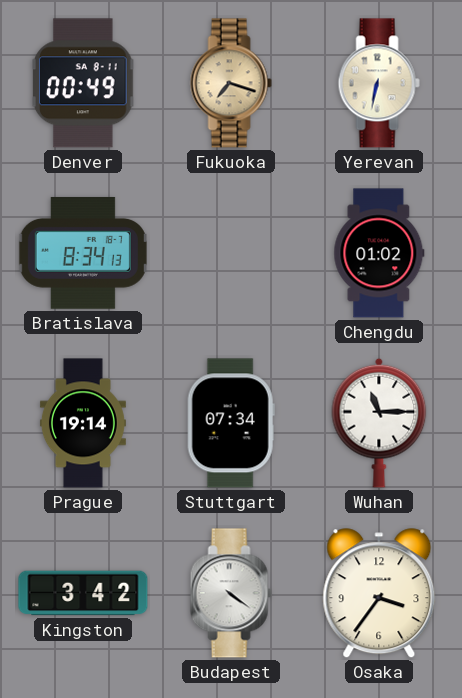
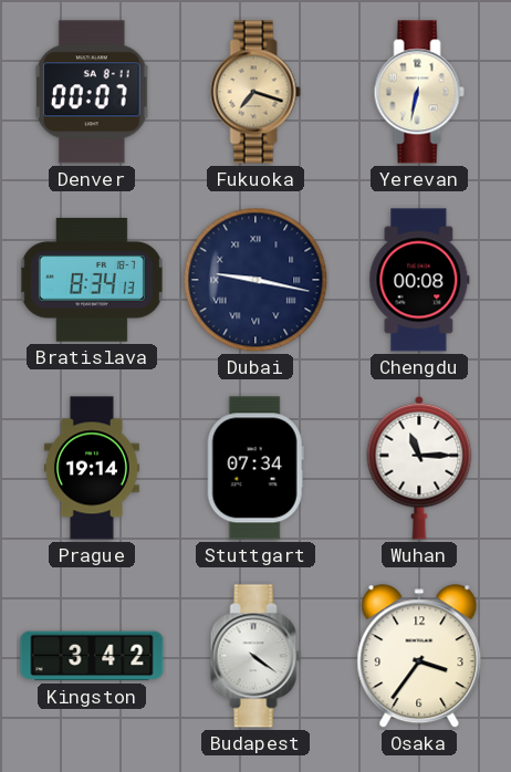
Denver: 00:49 -> 00:07 (93, 92)
Dubai: none -> 9:17 (255, 280)
Chengdu: 01:02 -> 00:08 (419, 280)
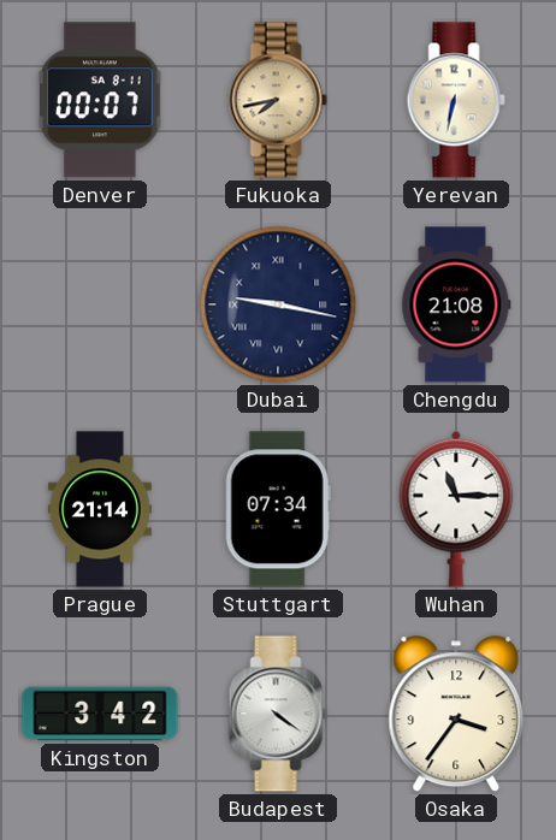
Fukuoka: 7:18 -> 7:43 (278, 100)
Bratislava: 8:34 -> none (92, 280)
Chengdu: 00:08 -> 21:08 (456, 304)
Prague: 19:14 -> 21:14 (100, 509)
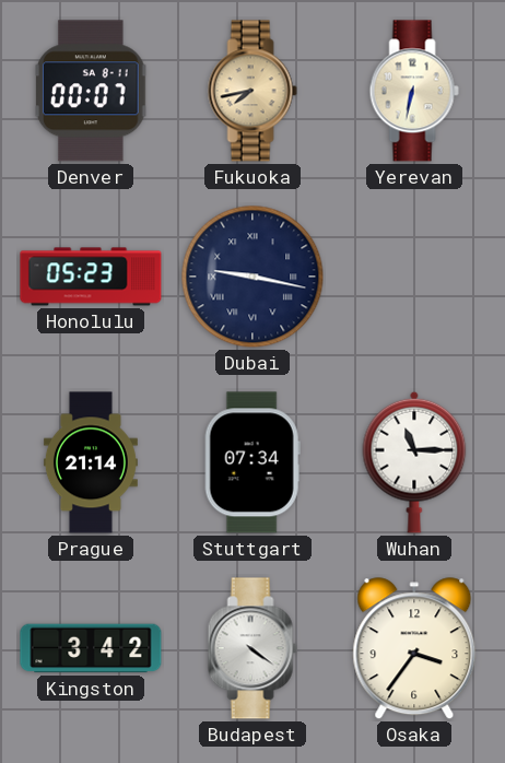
Honolulu: none -> 05:23 (91, 277)
Chengdu: 21:08 -> none (456, 304)
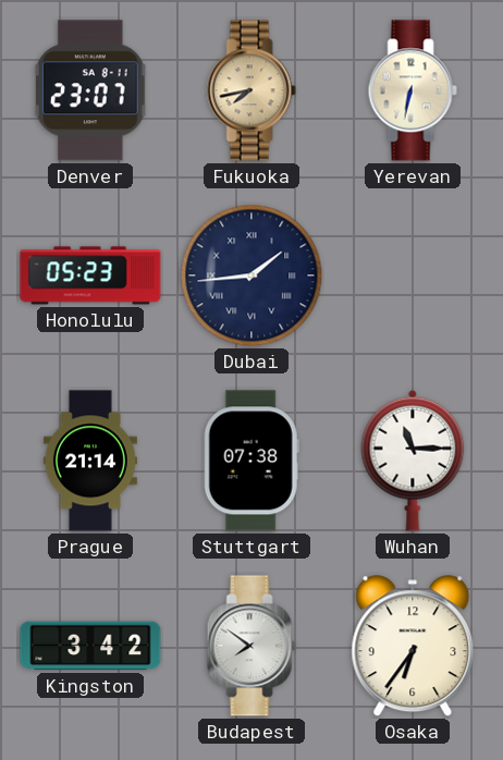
Denver: 00:07 -> 23:07 (91, 90)
Dubai: 9:17 -> 1:44 (251, 275)
Stuttgart: 07:34 -> 07:38 (251, 461)
Budapest: 4:21 -> 7:51 (251, 646)
Osaka: 3:36 -> 6:36 (413, 647)
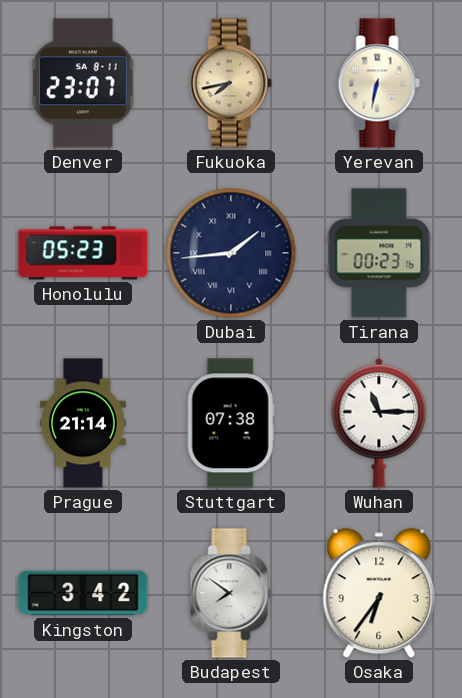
Tirana: none -> 00:23 (379, 253)
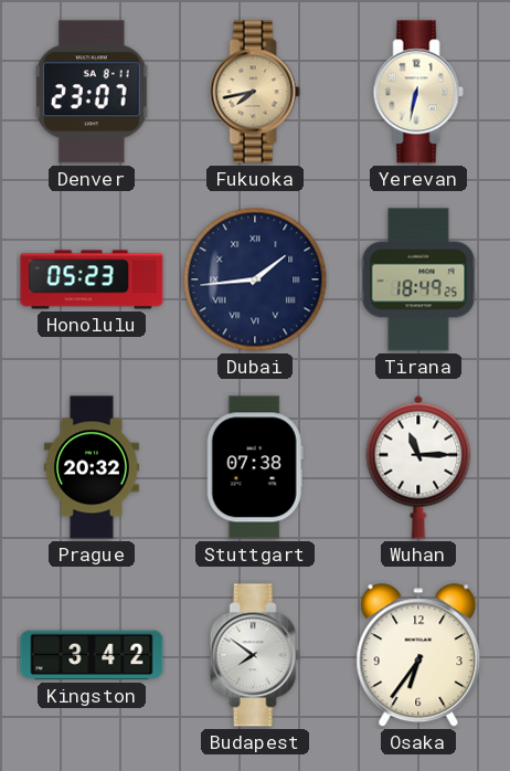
Tirana: 00:23 -> 18:49 (418, 279)
Prague: 21:14 -> 20:32 (92, 467)
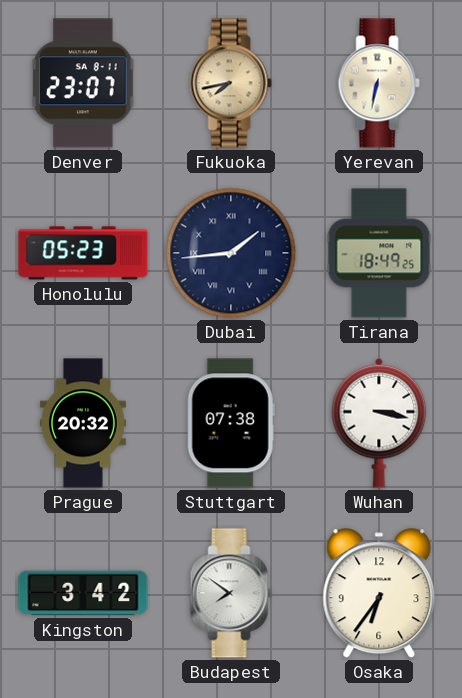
Wuhan: 11:15 -> 3:17 (379, 423)
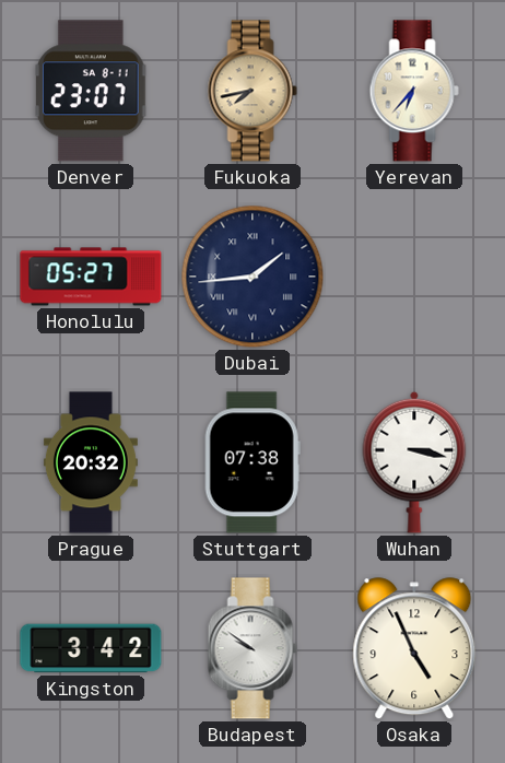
Yerevan: 6:32 -> 6:37 (414, 91)
Honolulu: 05:23 -> 05:27 (91, 277)
Tirana: 18:49 -> none (379, 253)
Budapest: 7:51 -> 9:51 (252, 648)
Osaka: 6:36 -> 4:56 (414, 649)
